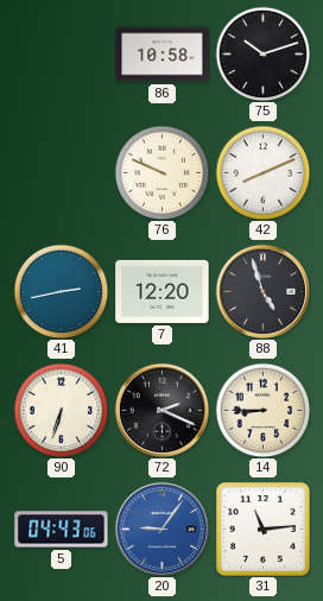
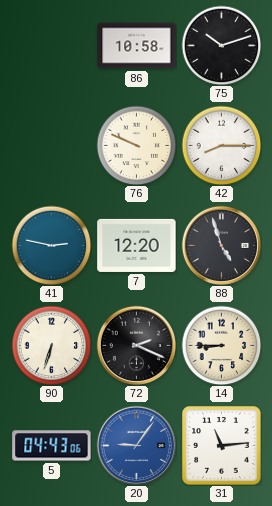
42: 8:11 -> 8:15 (221, 145)
41: 2:43 -> 2:47 (51, 245)
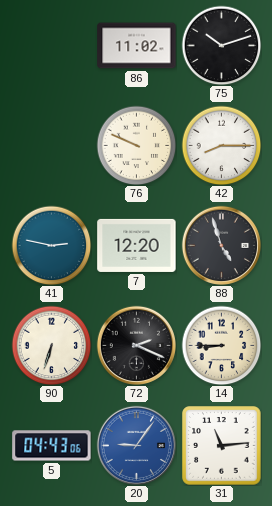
86: 10:58 -> 11:02 (137, 46)
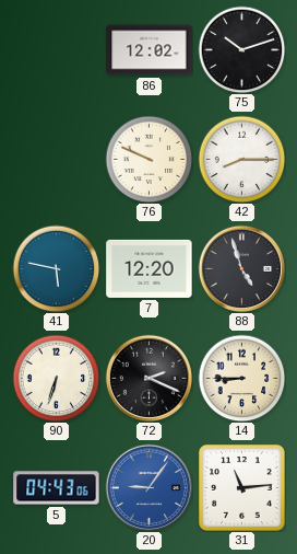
86: 11:02 -> 12:02 (150, 50)
41: 2:47 -> 5:47 (56, 268)
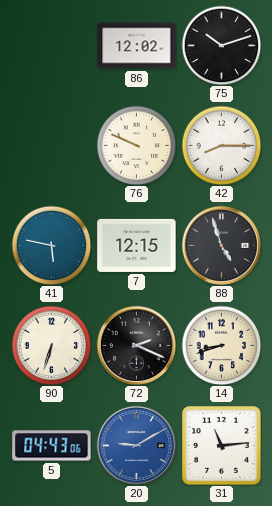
7: 12:20 -> 12:15 (137, 245)
14: 8:45 -> 8:42 (221, 345)
20: 9:06 -> 9:10 (136, 445)
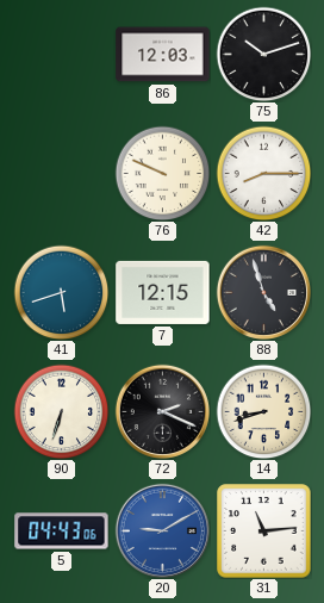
86: 12:02 -> 12:03 (163, 55)
41: 5:47 -> 5:42 (61, 292)
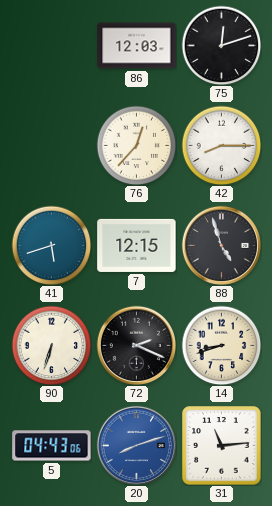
75: 10:12 -> 12:12 (221, 45)
76: 9:49 -> 12:37 (136, 145)
20: 9:10 -> 8:12 (136, 445)
